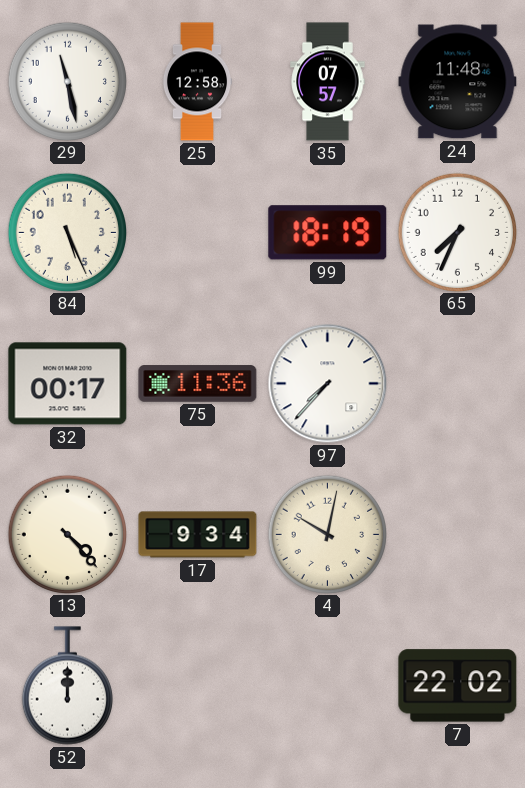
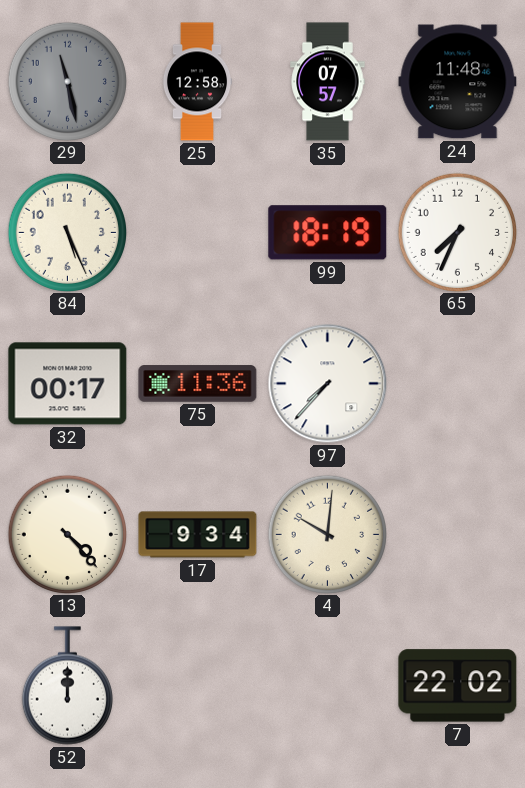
29 dial: white -> grey (67, 81)
4: 10:02 -> 10:01 (327, 534)
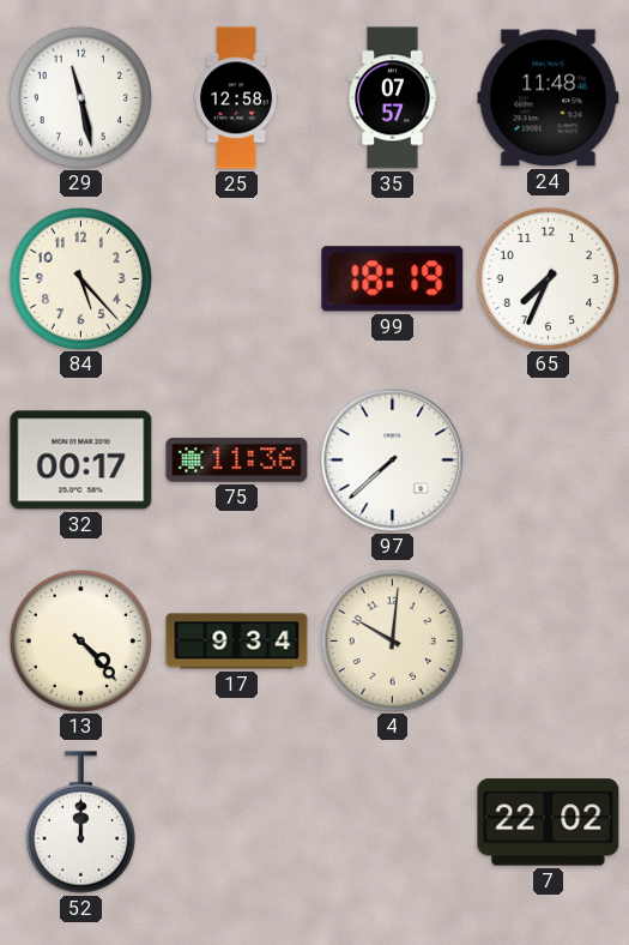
29 dial: grey -> white (80, 97)
84: 5:26 -> 5:23 (80, 278)
97: 7:37 -> 7:38 (393, 461)
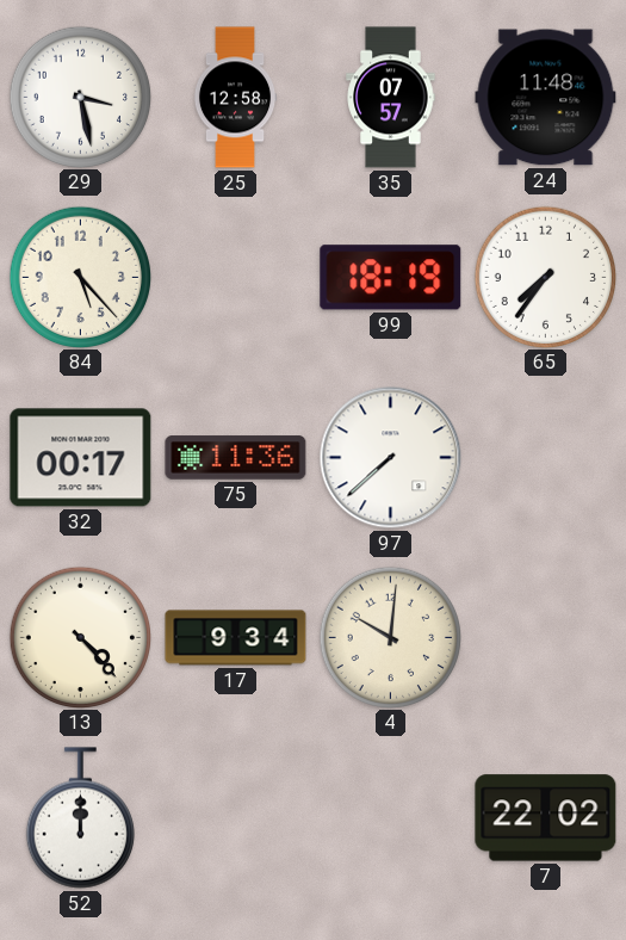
29: 11:28 -> 3:28 (80, 97)
65: 7:34 -> 7:36 (545, 277)
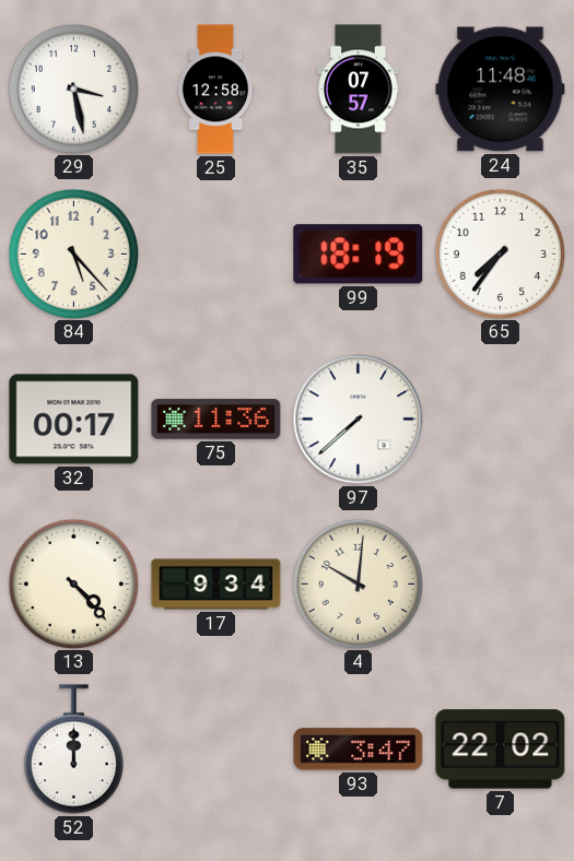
93: none -> 3:47 (359, 750)
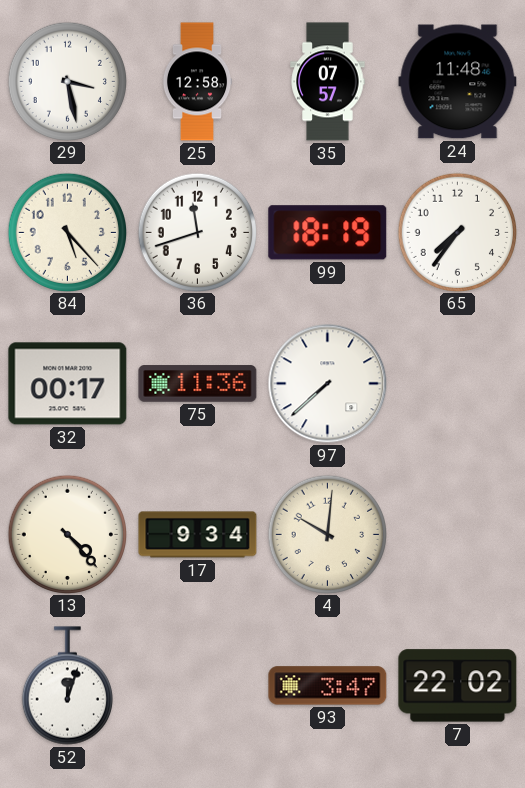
36: none -> 11:42 (197, 232)
52: 12:00 -> 12:03 (67, 686)
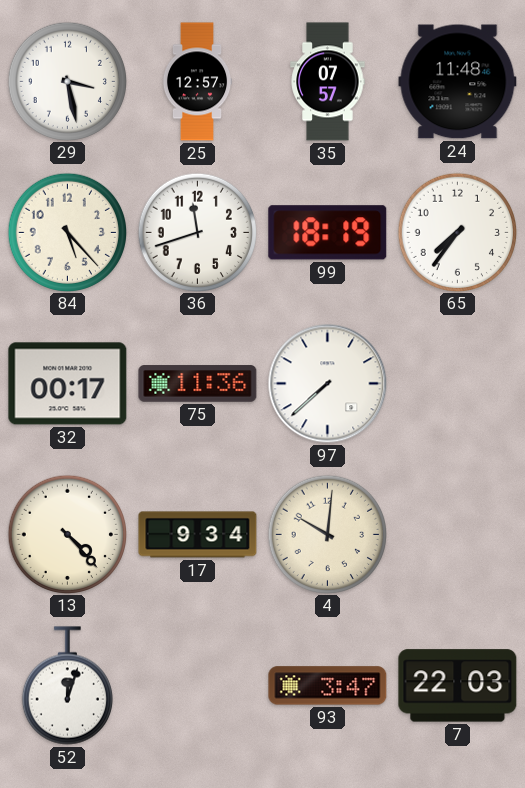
25: 12:58 -> 12:57 (197, 82)
7: 22:02 -> 22:03 (458, 686)
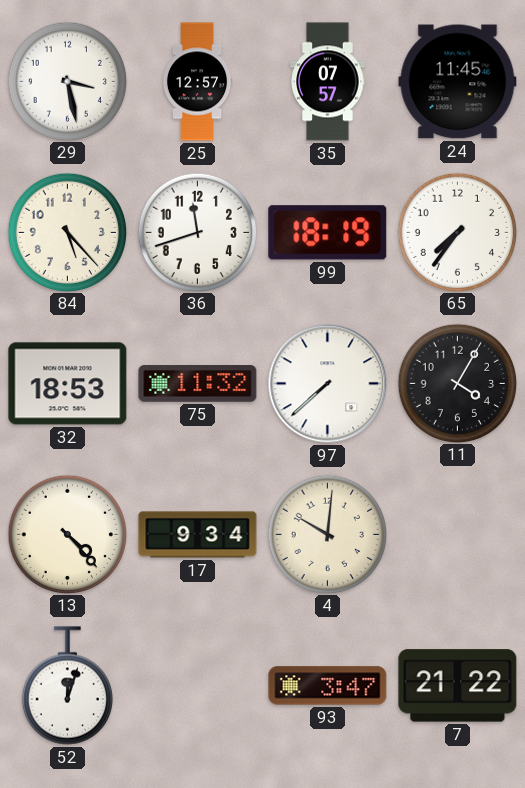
24: 11:48 -> 11:45 (458, 82)
32: 00:17 -> 18:53 (68, 384)
75: 11:36 -> 11:32 (198, 384)
11: none -> 4:05 (457, 383)
7: 22:03 -> 21:22 (458, 686)
